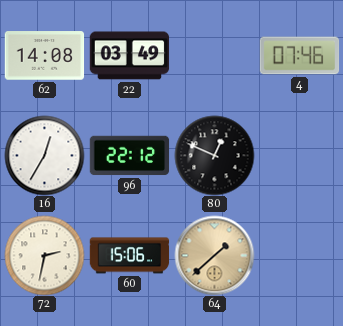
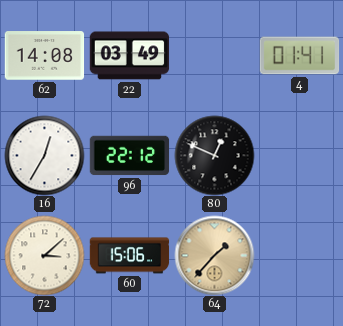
4: 07:46 -> 01:41 (299, 56)
72: 2:32 -> 3:08 (44, 255)
64: 1:38 -> 1:37 (214, 255)
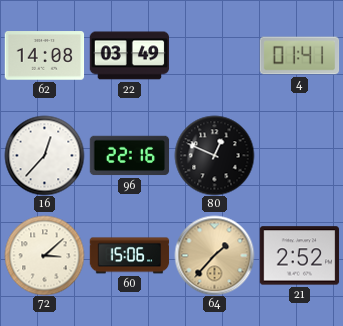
16: 12:35 -> 12:37 (44, 155)
96: 22:12 -> 22:16 (129, 156)
21: none -> 2:52 (299, 256)
